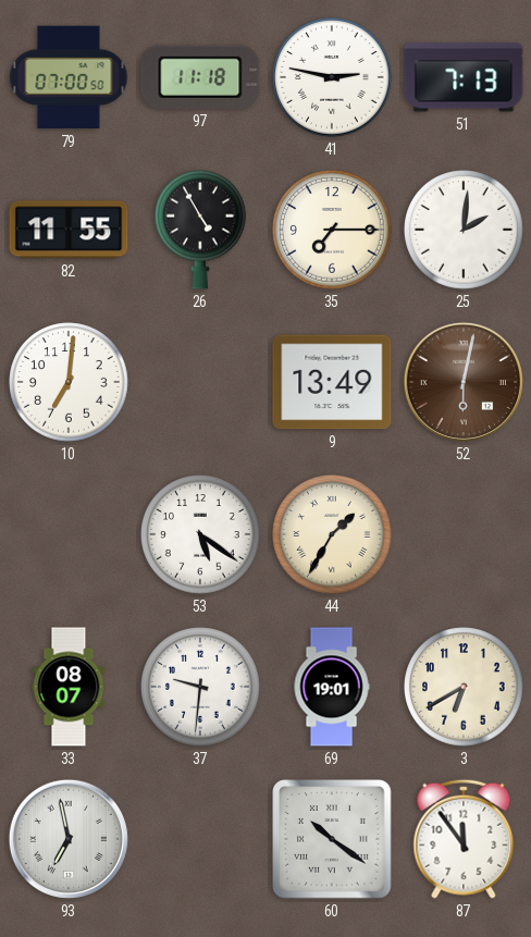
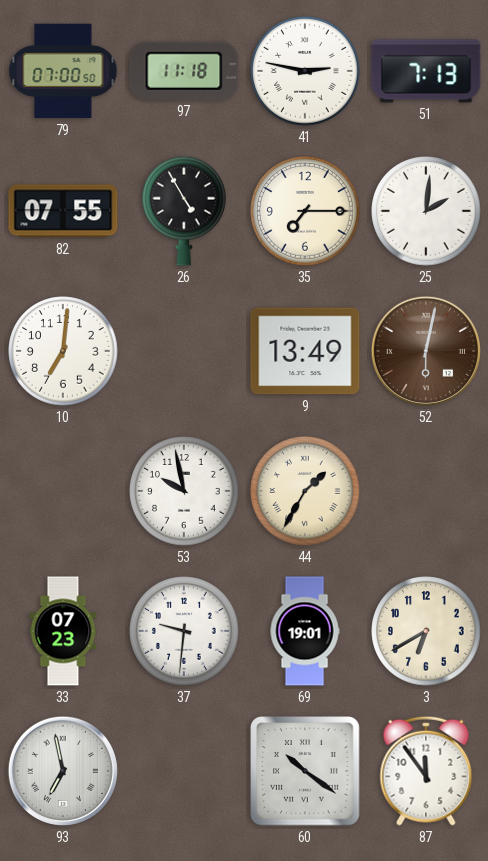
82: 11:55 -> 07:55 (63, 211)
53: 5:21 -> 9:58 (184, 491)
33: 08:07 -> 07:23 (63, 631)
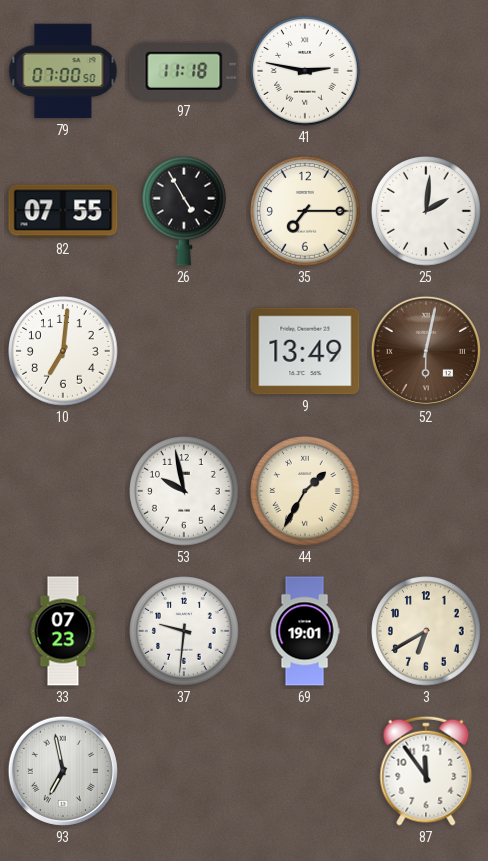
51: 7:13 -> none (426, 71)
60: 10:21 -> none (305, 771)
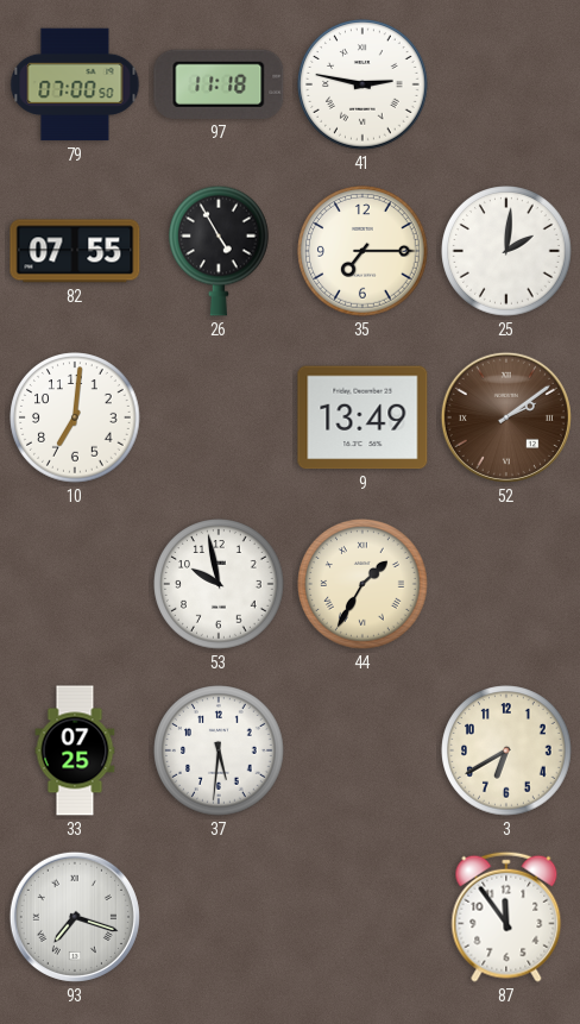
52: 6:02 -> 2:09 (506, 417)
33: 07:23 -> 07:25 (75, 750)
37: 9:31 -> 5:31 (219, 750)
69: 19:01 -> none (305, 631)
93: 6:58 -> 7:18 (75, 917)
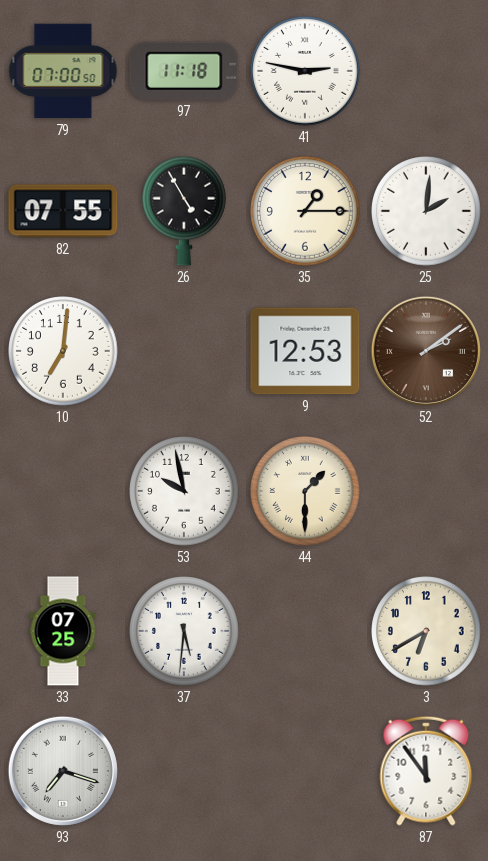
35: 7:15 -> 1:15 (305, 211)
9: 13:49 -> 12:53 (305, 351)
44: 1:35 -> 1:30 (305, 491)
